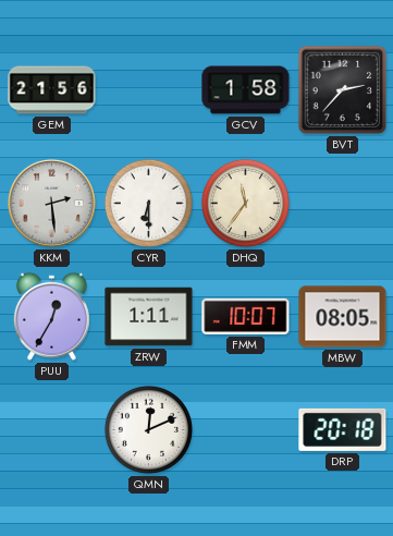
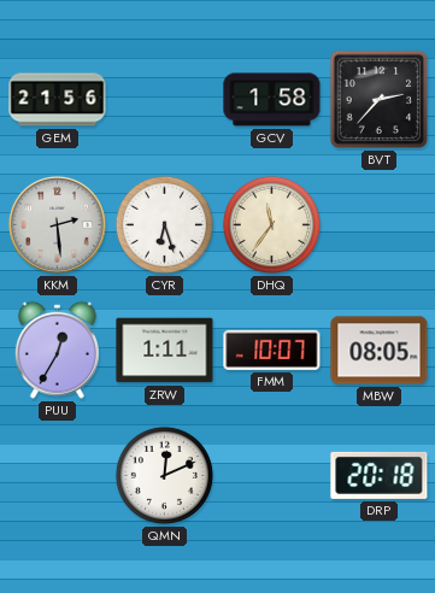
CYR: 6:30 -> 6:27 (164, 224)
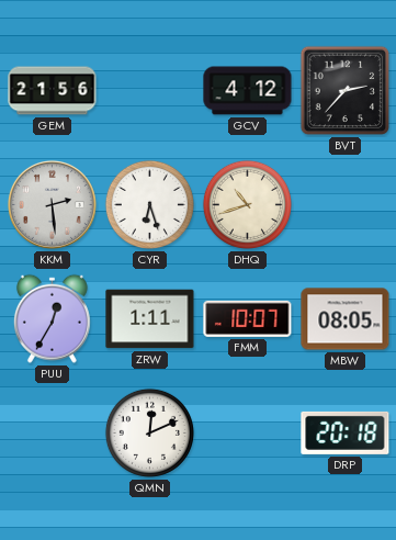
GCV: 1:58 -> 4:12 (248, 91)
DHQ: 11:36 -> 10:42 (247, 204)
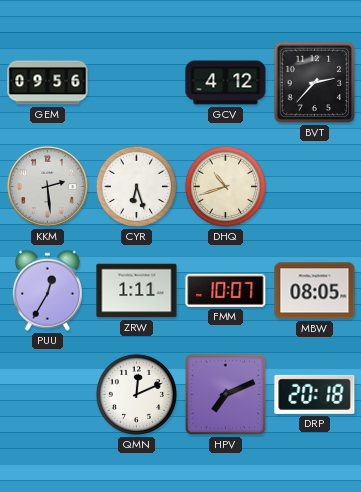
GEM: 21:56 -> 09:56 (48, 83)
HPV: none -> 7:11 (226, 395)
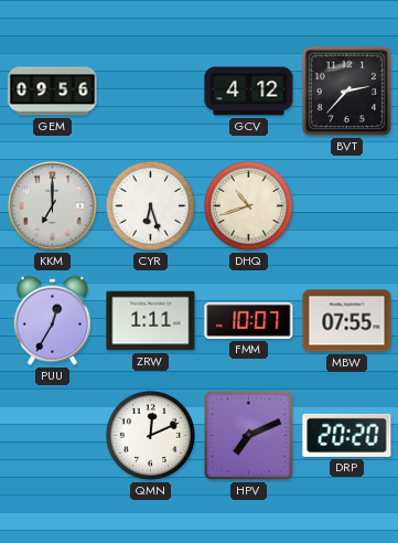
KKM: 2:29 -> 7:00 (52, 205)
MBW: 08:05 -> 07:55 (347, 321)
DRP: 20:18 -> 20:20 (347, 435)
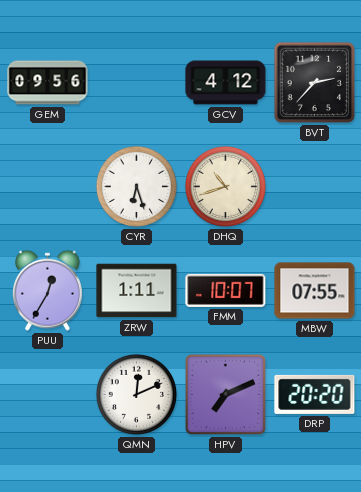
KKM: 7:00 -> none (52, 205)
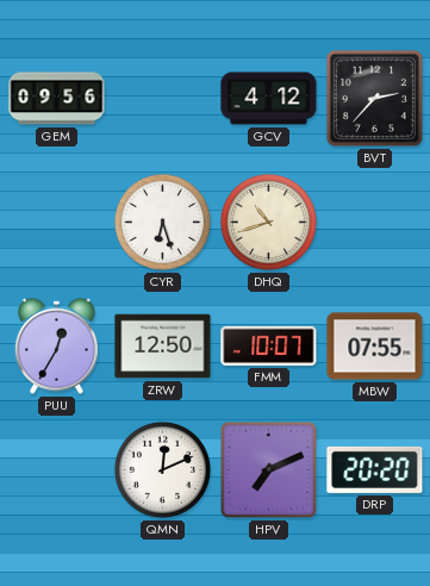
ZRW: 1:11 -> 12:50 (163, 347)
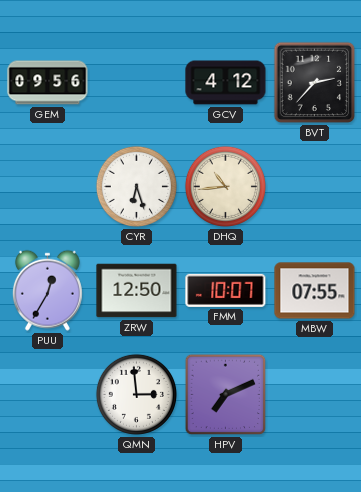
DHQ: 10:42 -> 10:44 (225, 186)
QMN: 12:11 -> 2:59 (136, 394)
DRP: 20:20 -> none (375, 469)
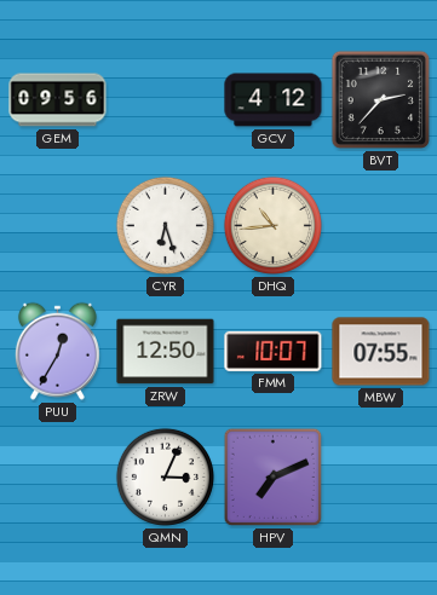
QMN: 2:59 -> 3:04 (165, 476)
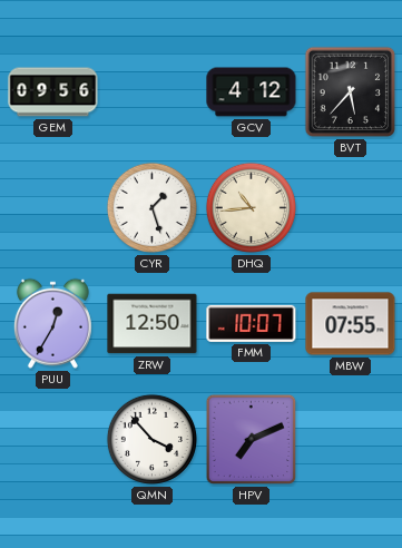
BVT: 2:37 -> 5:37 (351, 92)
CYR: 6:27 -> 1:27 (151, 207)
QMN: 3:04 -> 3:53 (151, 439)
